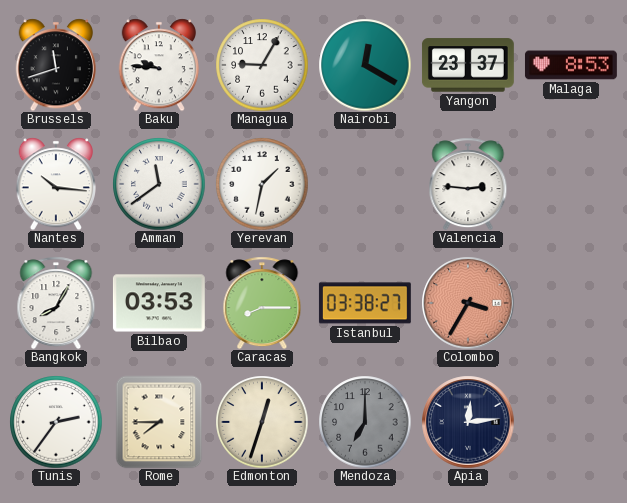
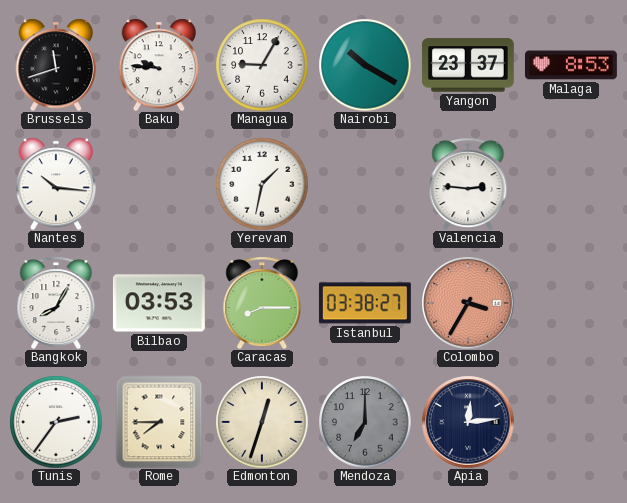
Nairobi: 12:20 -> 10:20 (365, 65)
Amman: 11:39 -> none (159, 184)
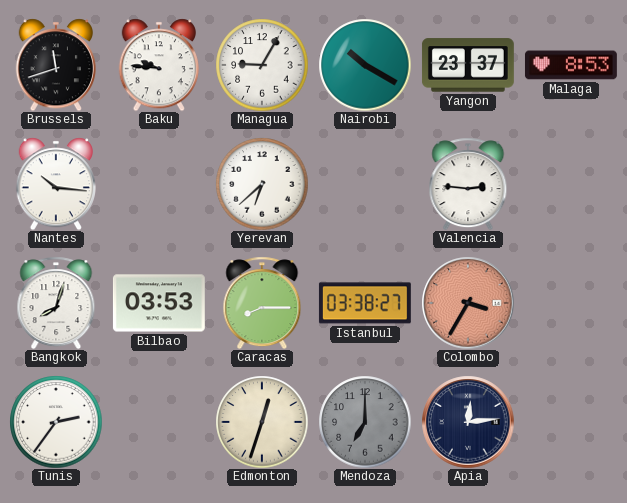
Yerevan: 1:32 -> 6:38 (262, 184)
Bangkok: 8:05 -> 8:03 (56, 303)
Rome: 7:45 -> none (159, 422)
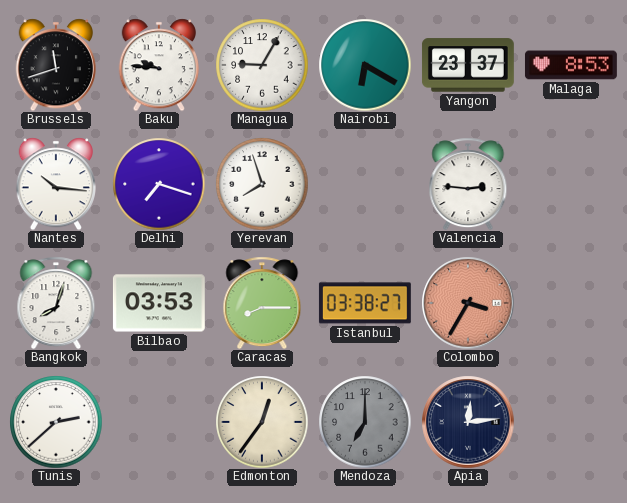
Nairobi: 10:20 -> 6:20 (365, 65)
Delhi: none -> 7:18 (159, 184)
Yerevan: 6:38 -> 7:57 (262, 184)
Tunis: 2:36 -> 2:38 (56, 422)
Edmonton: 12:33 -> 12:36 (262, 422)
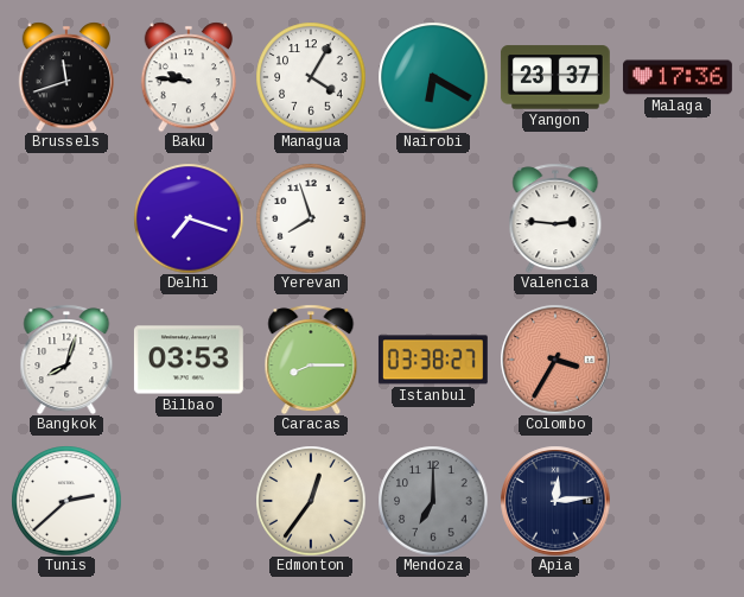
Managua: 9:05 -> 4:05 (311, 77)
Malaga: 8:53 -> 17:36 (678, 77)
Nantes: 10:16 -> none (56, 184)
